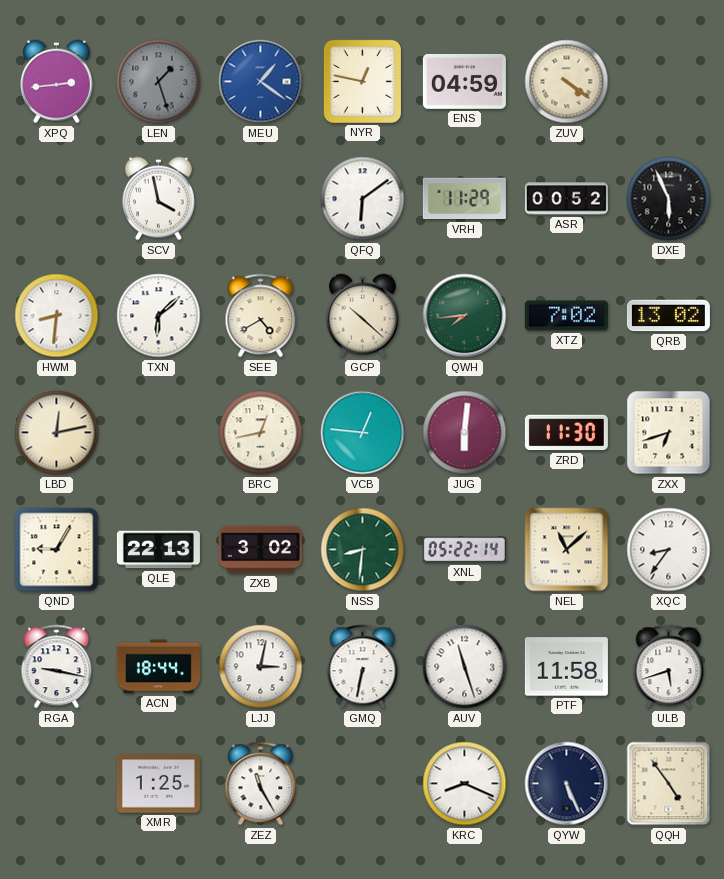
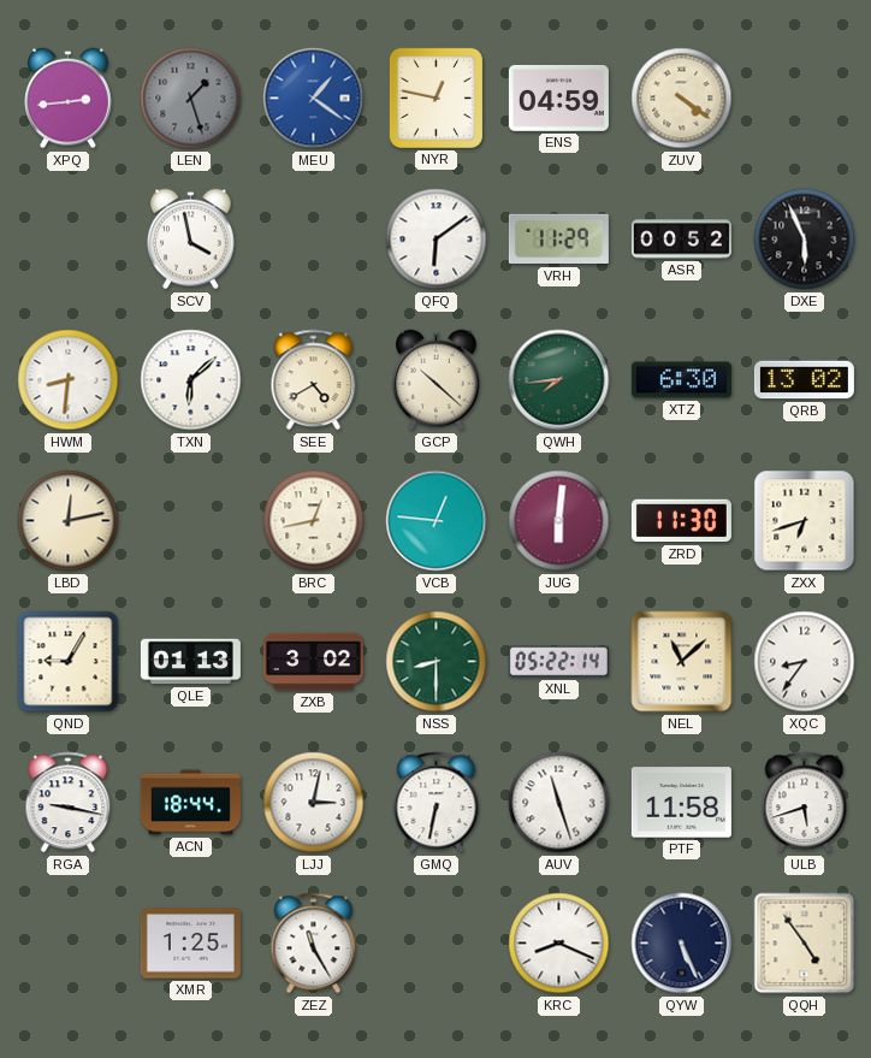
XTZ: 7:02 -> 6:30 (681, 380)
QLE: 22:13 -> 01:13 (190, 662)
NSS: 8:31 -> 8:30 (437, 662)
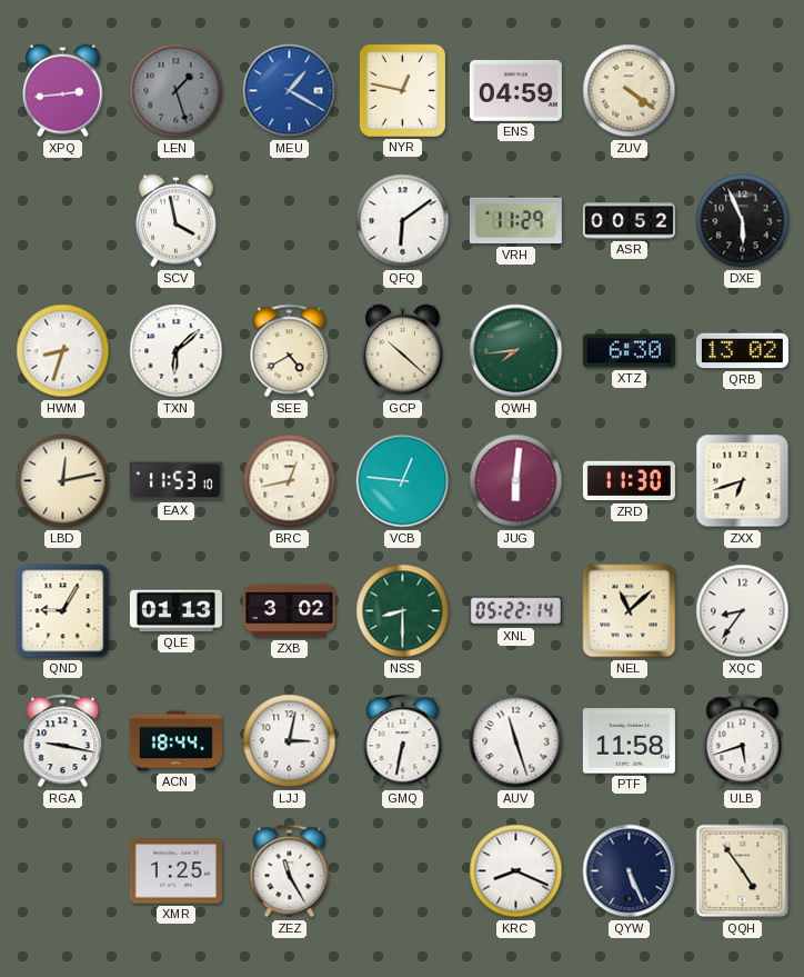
MEU: 1:21 -> 1:20 (290, 91)
HWM: 8:31 -> 8:33 (63, 351)
EAX: none -> 11:53 (175, 481)
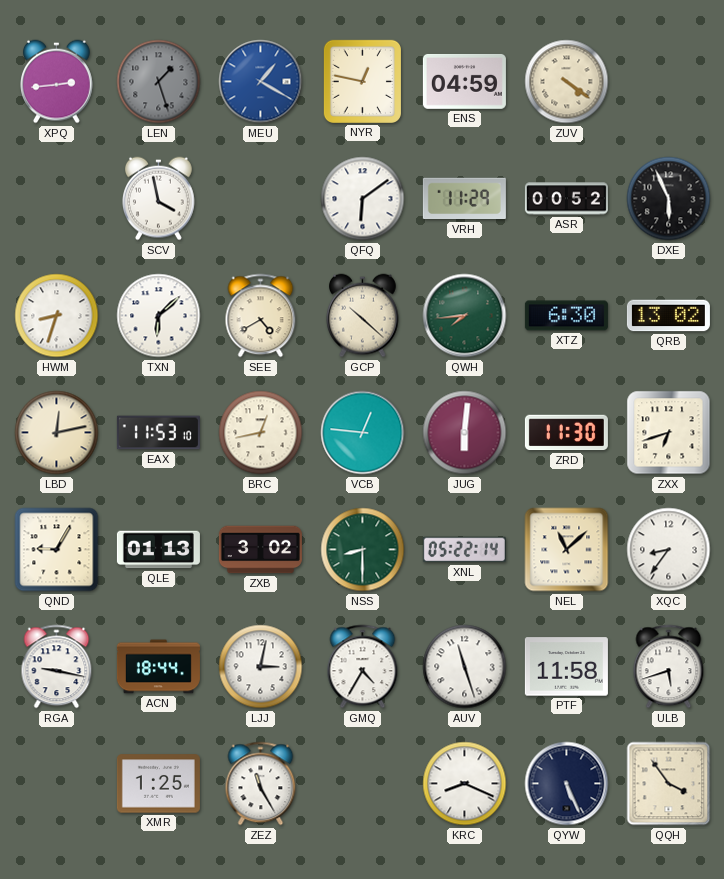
GMQ: 6:32 -> 4:35 (363, 667)
QQH: 4:54 -> 3:54 (669, 784)
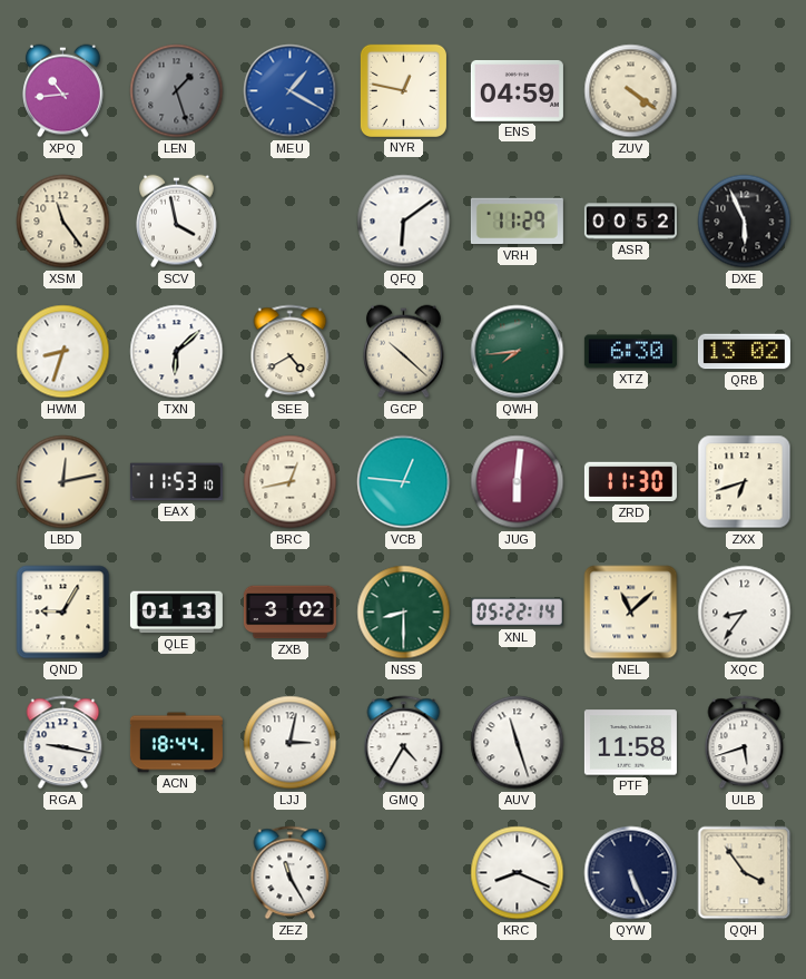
XPQ: 2:44 -> 10:44 (63, 91)
XSM: none -> 11:24 (63, 222)
XMR: 1:25 -> none (158, 784)
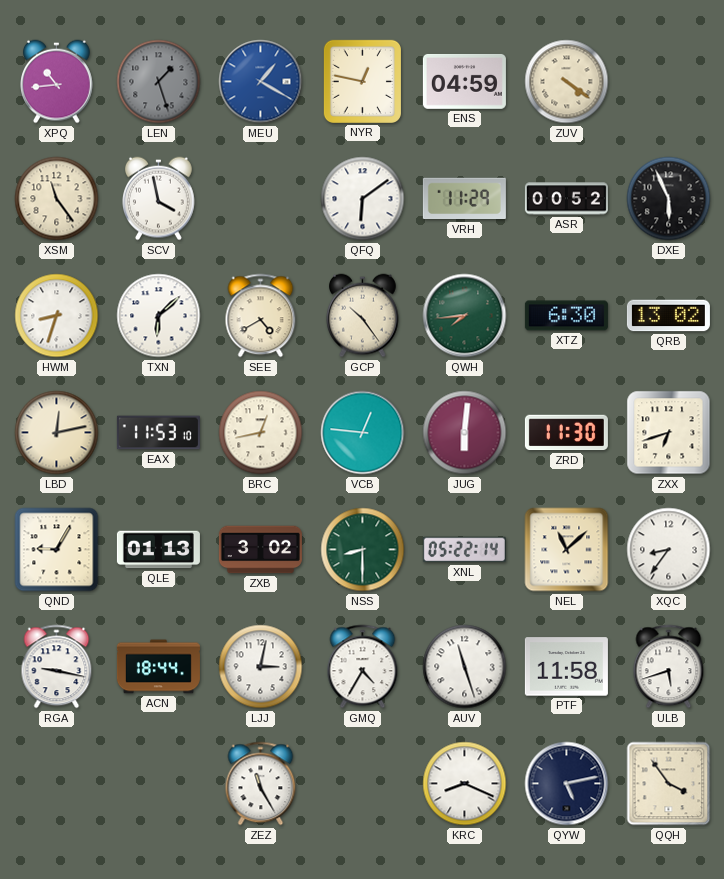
GCP: 10:22 -> 10:24 (363, 316)
QYW: 5:26 -> 5:13 (567, 784)
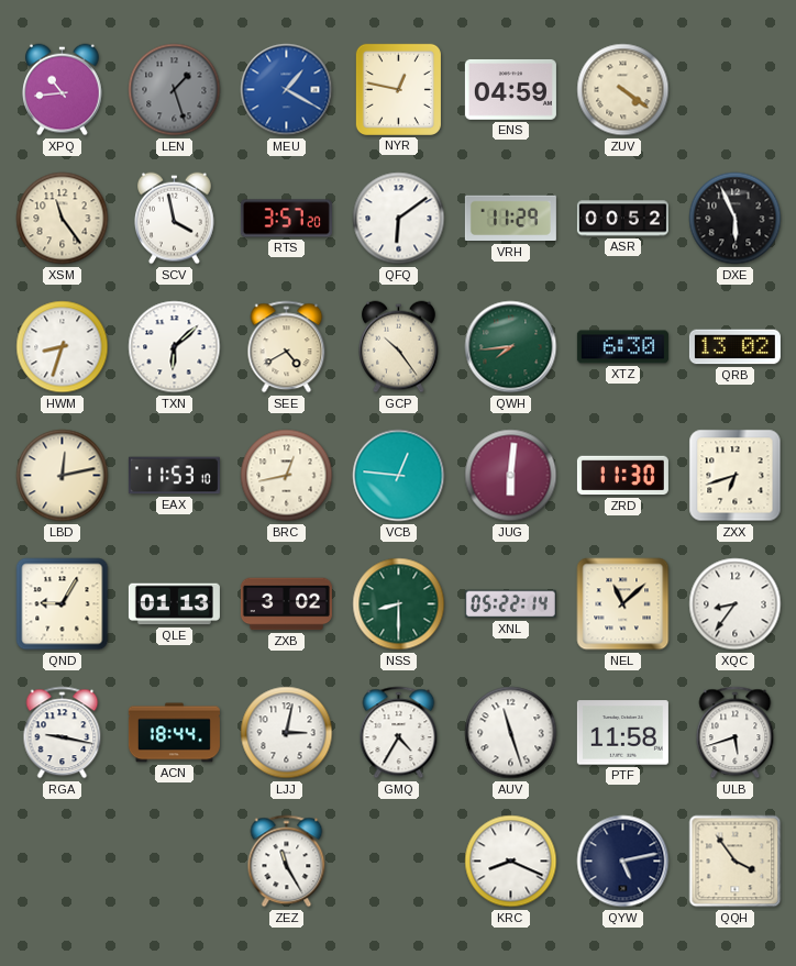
RTS: none -> 3:57 (286, 219)
